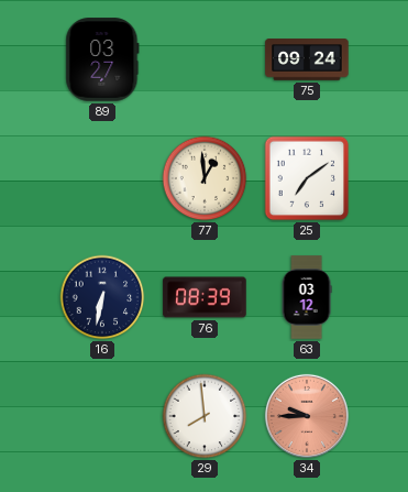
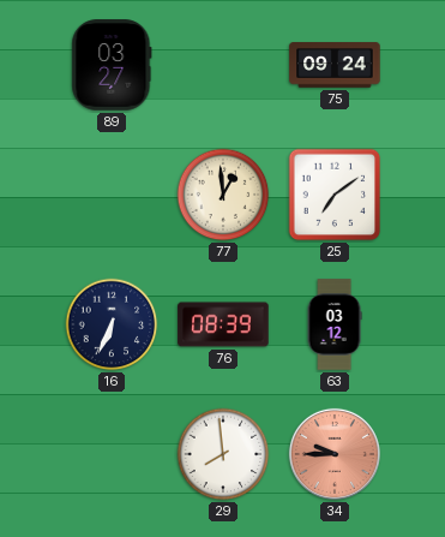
16: 6:32 -> 6:34 (112, 324)
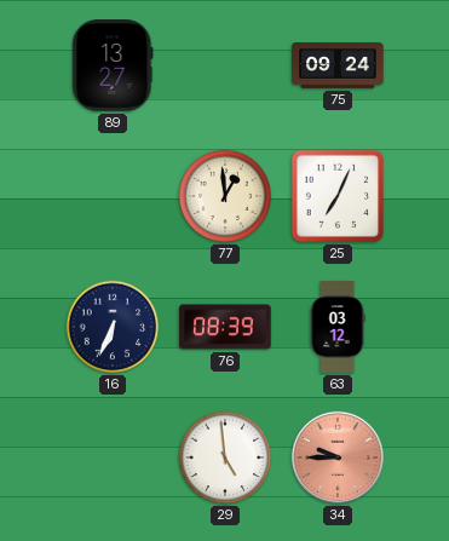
89: 03:27 -> 13:27 (113, 65)
25: 7:09 -> 7:04 (338, 196)
29: 7:59 -> 4:59 (225, 457)
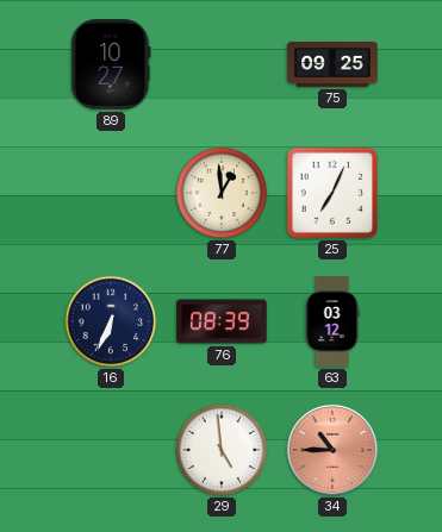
89: 13:27 -> 10:27 (111, 64)
75: 09:24 -> 09:25 (332, 64)
34: 9:45 -> 10:45 (332, 450)
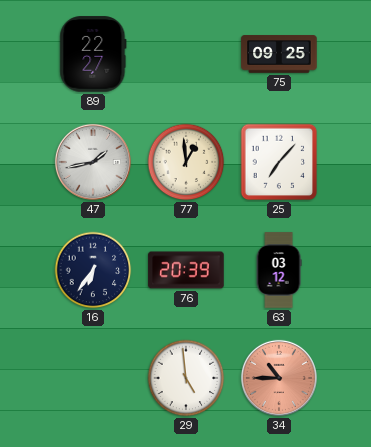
89: 10:27 -> 22:27 (93, 54)
47: none -> 1:43 (93, 162)
25: 7:04 -> 7:07 (279, 162)
16: 6:34 -> 6:36 (93, 270)
76: 08:39 -> 20:39 (186, 270)
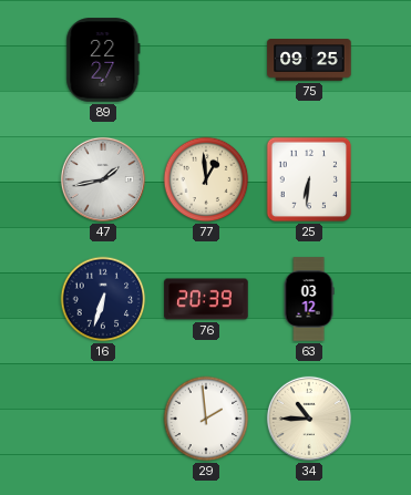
25: 7:07 -> 6:31 (309, 179)
16: 6:36 -> 6:33 (103, 299)
29: 4:59 -> 1:59 (206, 419)
34 dial: salmon -> cream (309, 419)
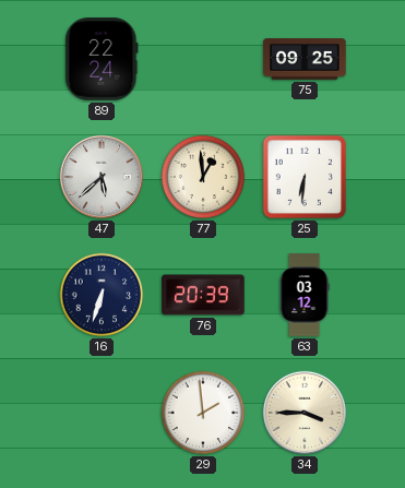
89: 22:27 -> 22:24 (102, 59)
47: 1:43 -> 5:38 (102, 177)
34: 10:45 -> 3:45 (305, 413)
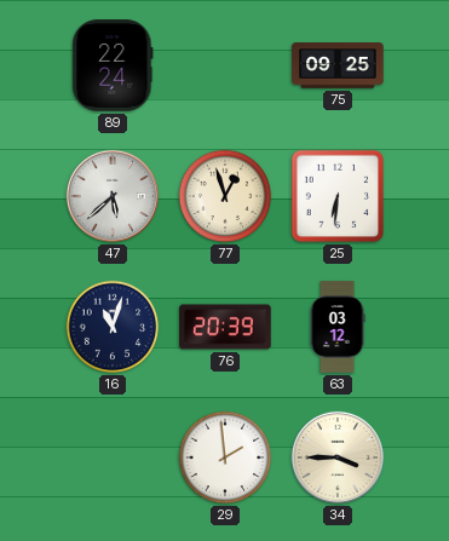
77: 12:59 -> 12:57 (225, 196)
16: 6:33 -> 11:03 (113, 327)
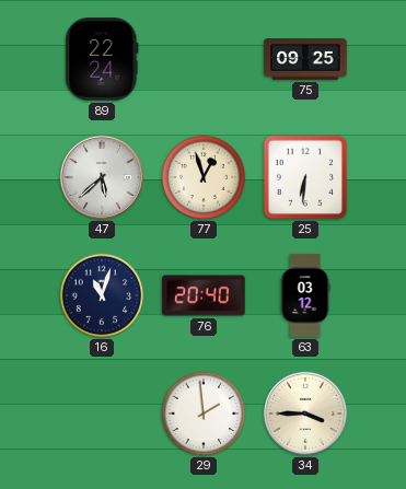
76: 20:39 -> 20:40 (204, 295)
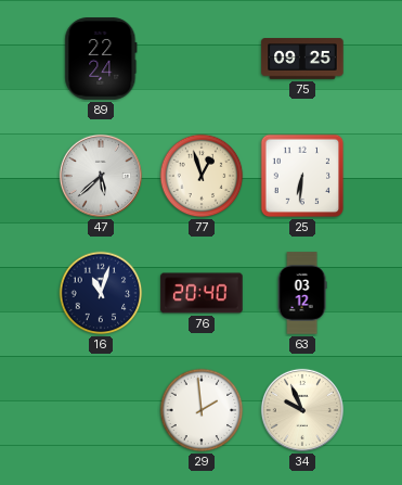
34: 3:45 -> 9:56 (302, 410)
